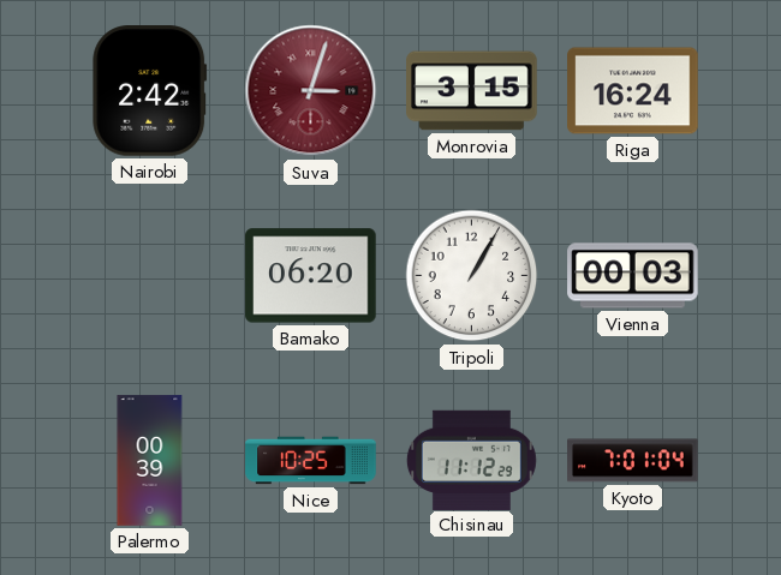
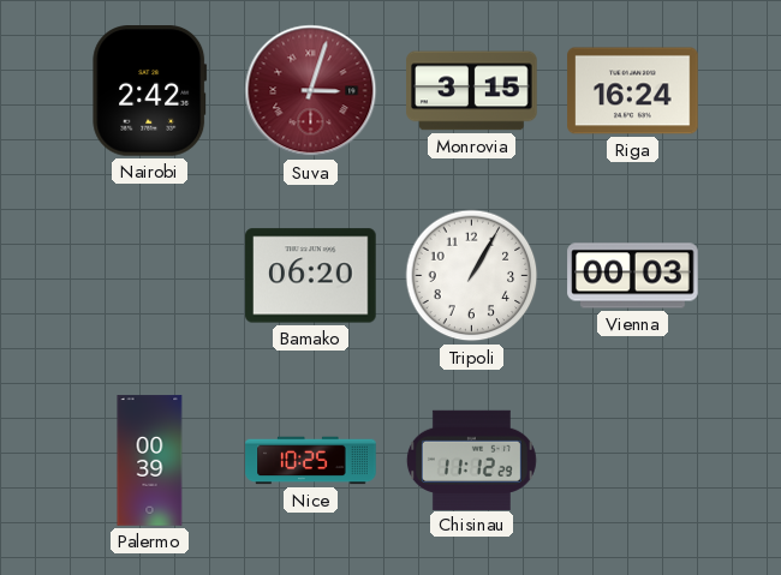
Kyoto: 7:01 -> none (633, 461)
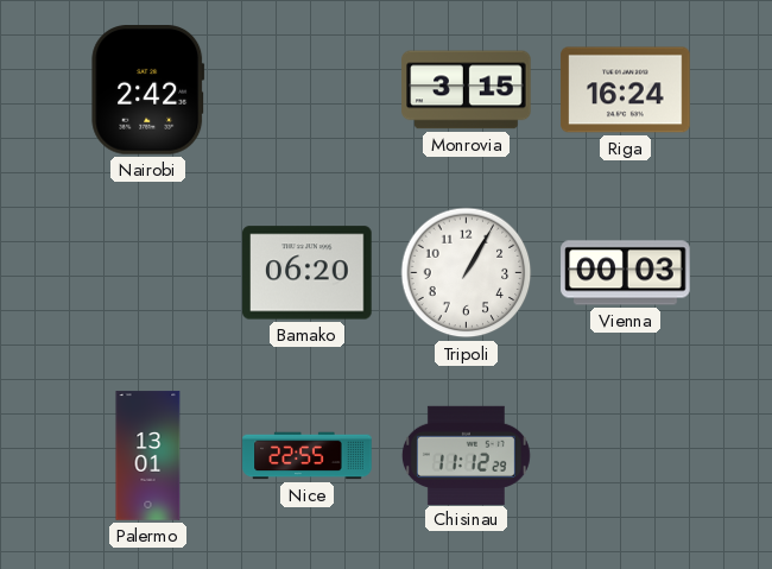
Suva: 3:03 -> none (311, 91)
Palermo: 00:39 -> 13:01 (148, 456)
Nice: 10:25 -> 22:55 (308, 456)
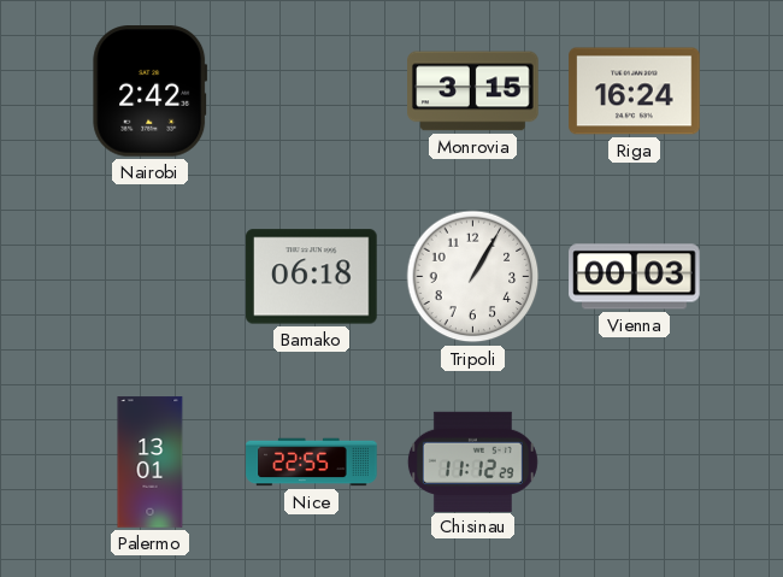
Bamako: 06:20 -> 06:18 (312, 277)
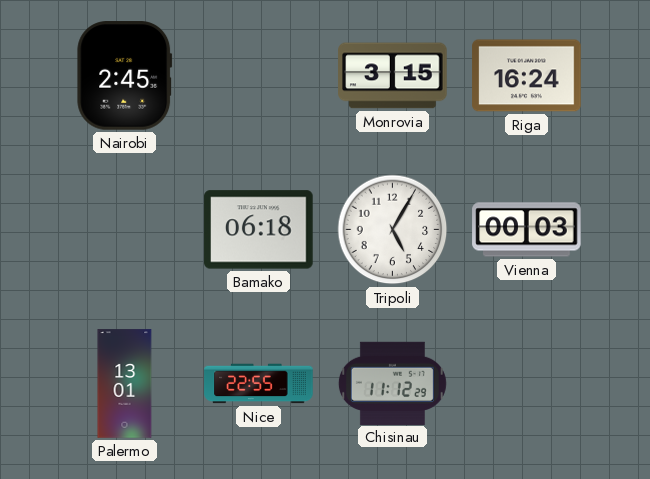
Nairobi: 2:42 -> 2:45 (125, 76)
Tripoli: 1:05 -> 5:05 (393, 230)
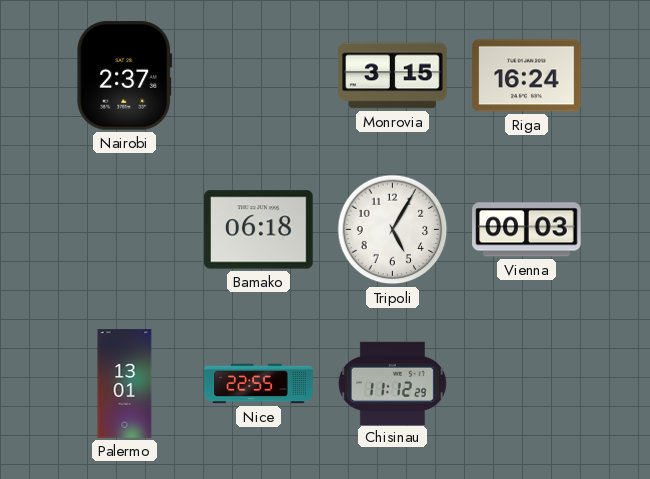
Nairobi: 2:45 -> 2:37 (125, 76)
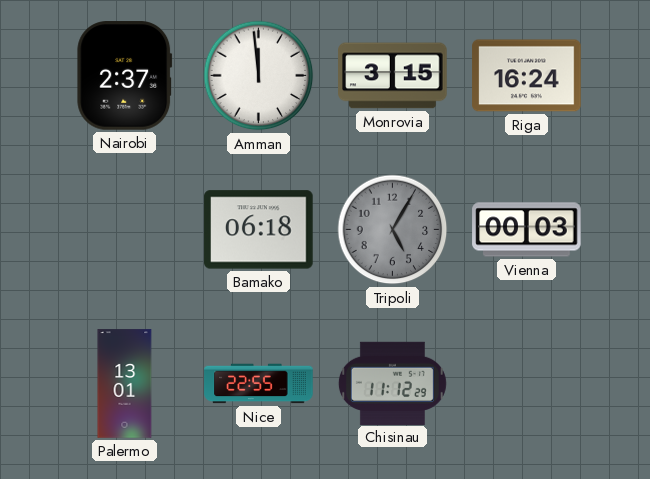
Amman: none -> 11:59 (259, 76)
Tripoli dial: white -> grey (393, 230)
